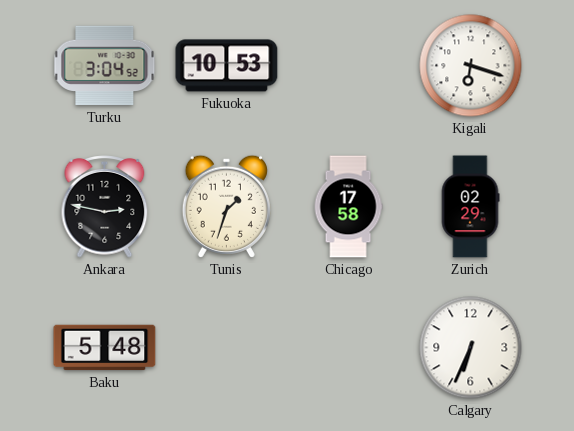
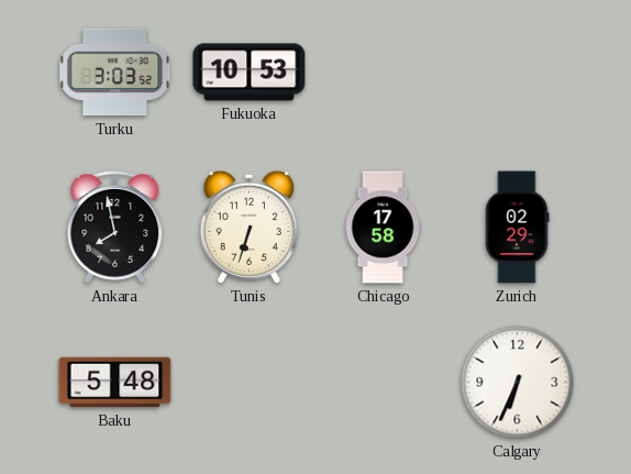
Turku: 3:04 -> 3:03 (115, 73)
Kigali: 6:18 -> none (471, 66)
Ankara: 2:47 -> 7:58 (115, 228)
Tunis: 1:33 -> 6:33 (248, 227)
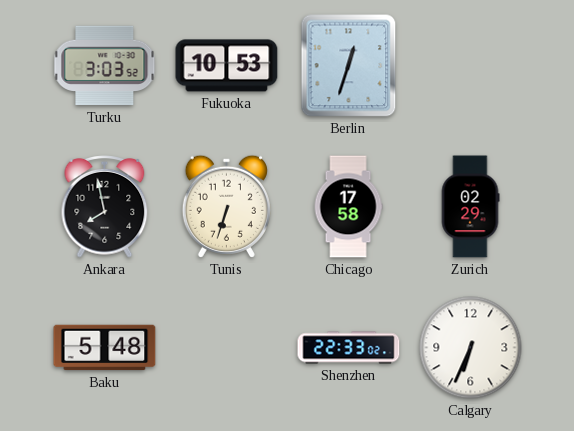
Berlin: none -> 12:33 (349, 66)
Shenzhen: none -> 22:33 (349, 348)
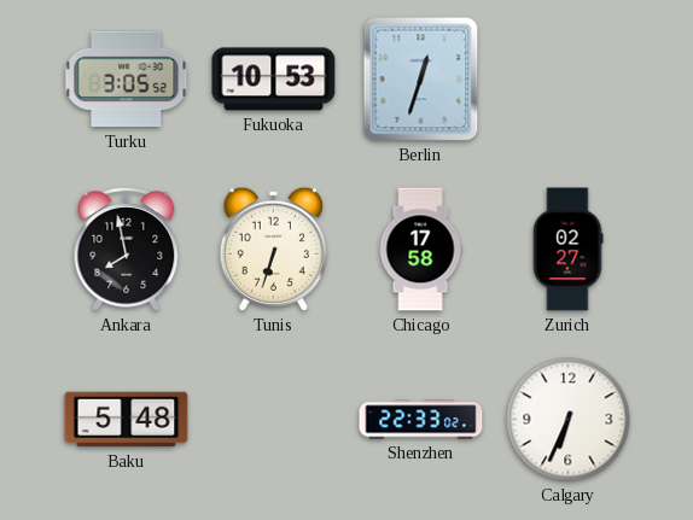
Turku: 3:03 -> 3:05 (127, 80)
Zurich: 02:29 -> 02:27 (567, 250)
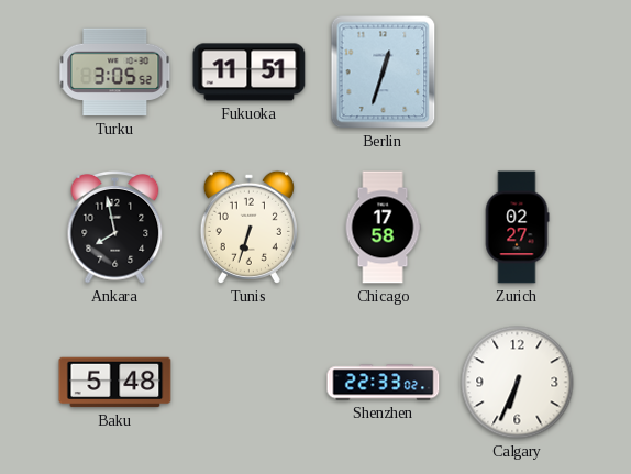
Fukuoka: 10:53 -> 11:51 (250, 73)
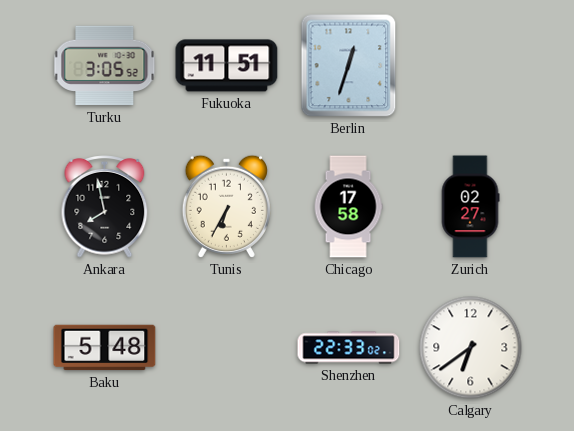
Tunis: 6:33 -> 6:35 (226, 206)
Calgary: 6:34 -> 6:39 (471, 348)
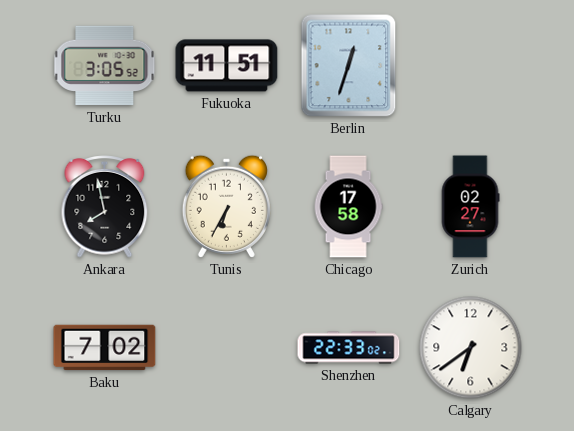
Baku: 5:48 -> 7:02 (105, 348)
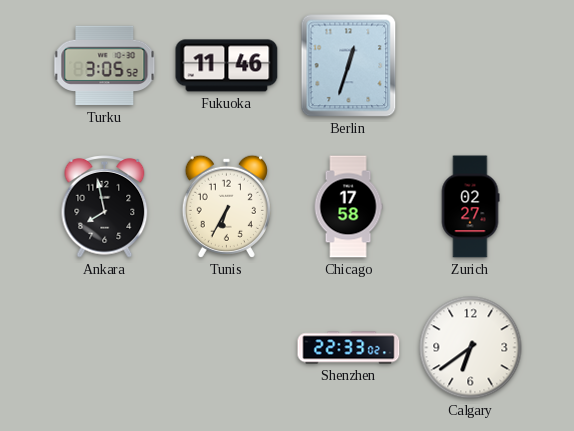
Fukuoka: 11:51 -> 11:46 (227, 66)
Baku: 7:02 -> none (105, 348)
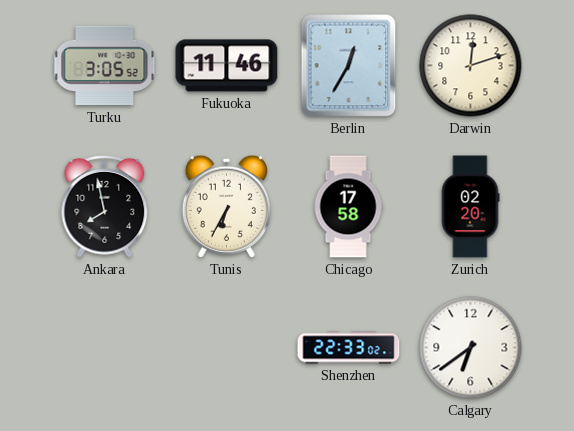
Berlin: 12:33 -> 12:35 (349, 66)
Darwin: none -> 12:12 (471, 66)
Zurich: 02:27 -> 02:20 (470, 207)
